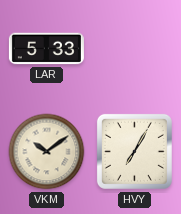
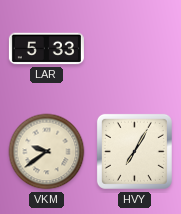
VKM: 10:09 -> 9:39 (47, 152)
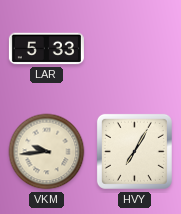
VKM: 9:39 -> 9:44 (47, 152)
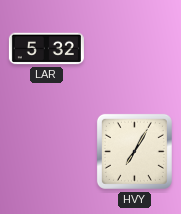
LAR: 5:33 -> 5:32 (46, 49)
VKM: 9:44 -> none (47, 152)
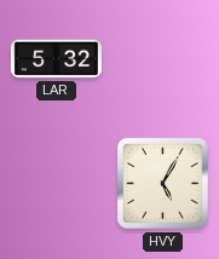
HVY: 7:05 -> 5:05 (162, 183)
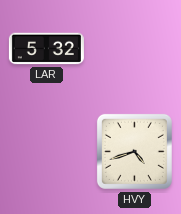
HVY: 5:05 -> 4:42 (134, 151)
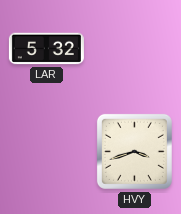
HVY: 4:42 -> 3:42 (134, 151)
